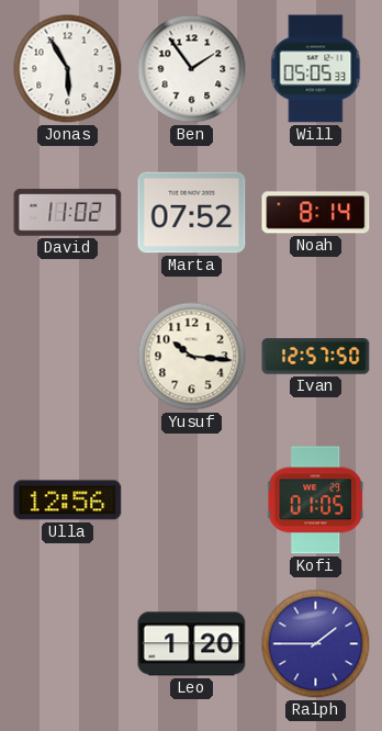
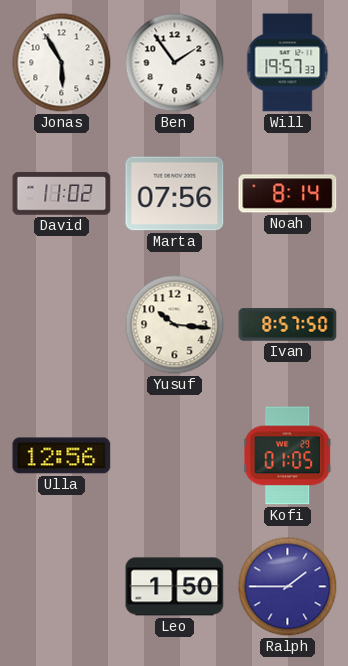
Will: 05:05 -> 19:57 (288, 63)
Marta: 07:52 -> 07:56 (175, 194)
Ivan: 12:57 -> 8:57 (288, 325)
Leo: 1:20 -> 1:50 (175, 587)
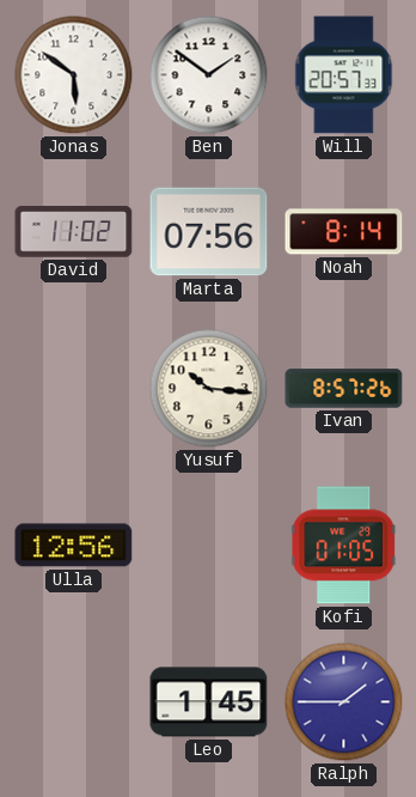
Jonas: 5:55 -> 5:51 (74, 75)
Ben: 1:54 -> 1:51 (209, 75)
Will: 19:57 -> 20:57 (344, 75)
Ivan: 8:57:50 -> 8:57:26 (344, 389)
Leo: 1:50 -> 1:45 (209, 702)
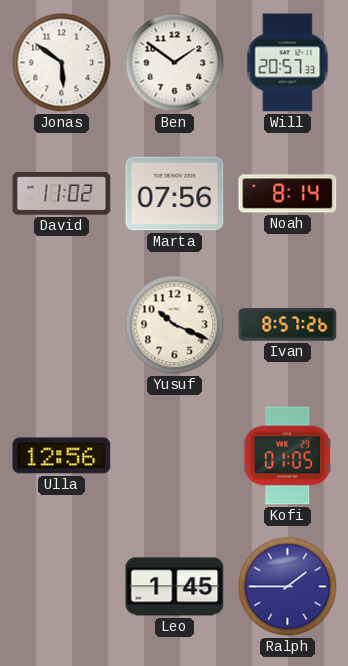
Yusuf: 10:16 -> 10:19 (175, 325)
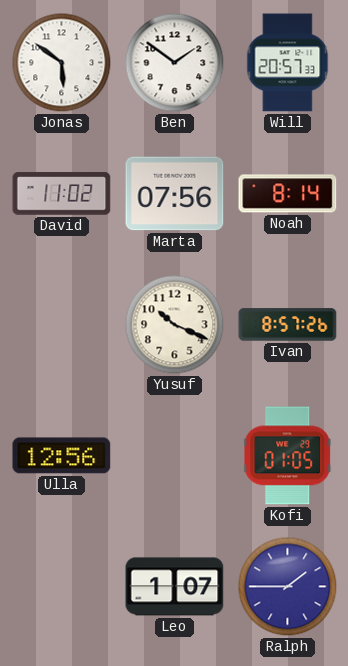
Leo: 1:45 -> 1:07 (175, 587)
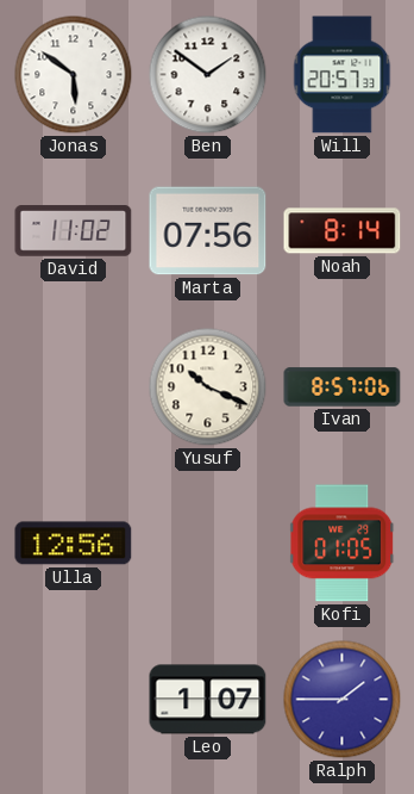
Ivan: 8:57:26 -> 8:57:06 (343, 387)
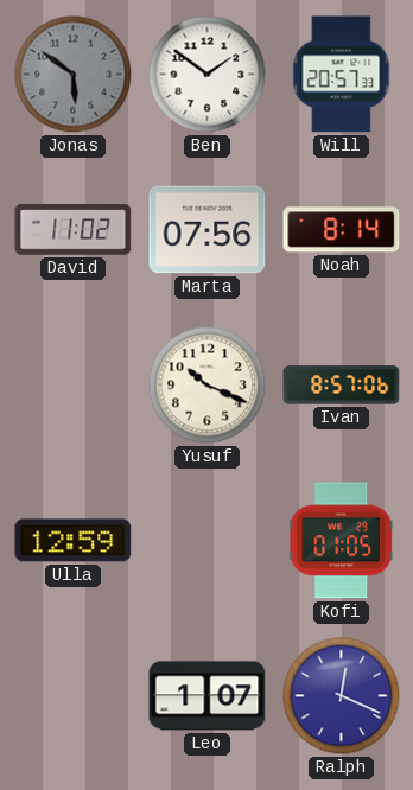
Jonas dial: white -> grey (74, 75)
Ulla: 12:56 -> 12:59 (74, 541)
Ralph: 1:45 -> 12:19 (342, 696)
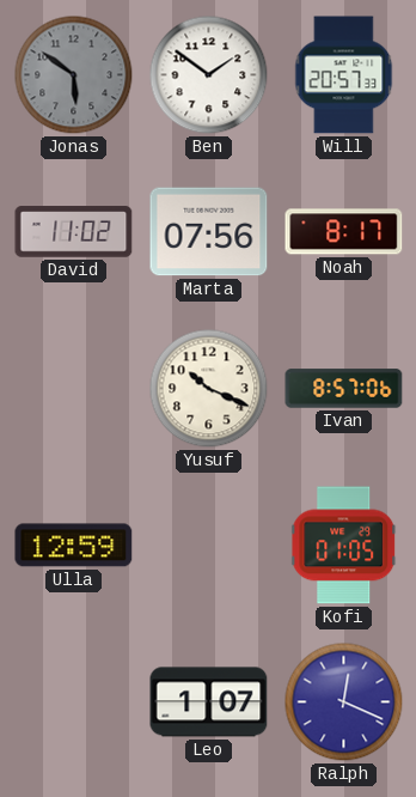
Noah: 8:14 -> 8:17 (344, 232)
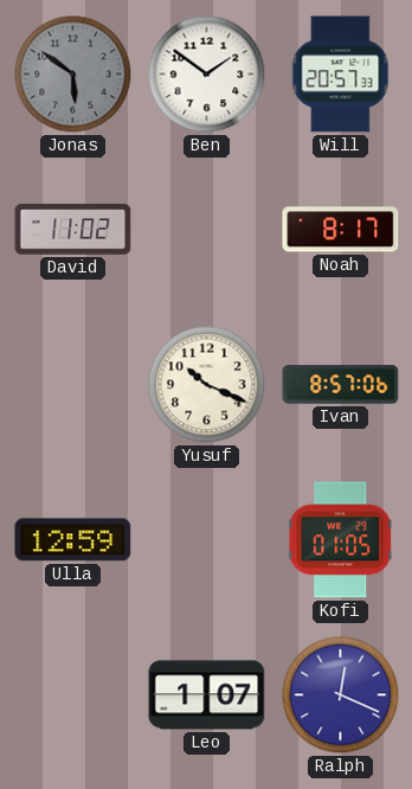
Marta: 07:56 -> none (209, 232)
